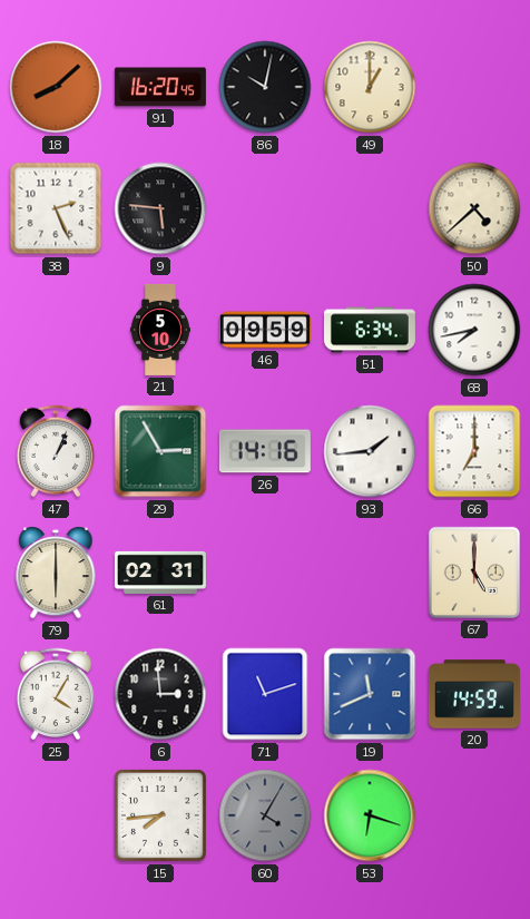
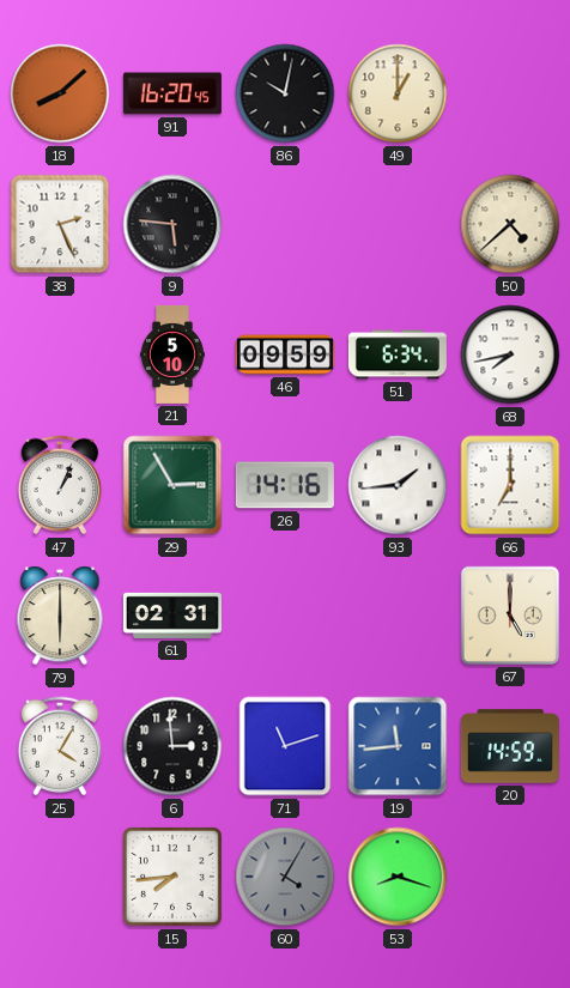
19: 11:41 -> 11:44 (398, 746)
53: 6:18 -> 8:18 (398, 877)
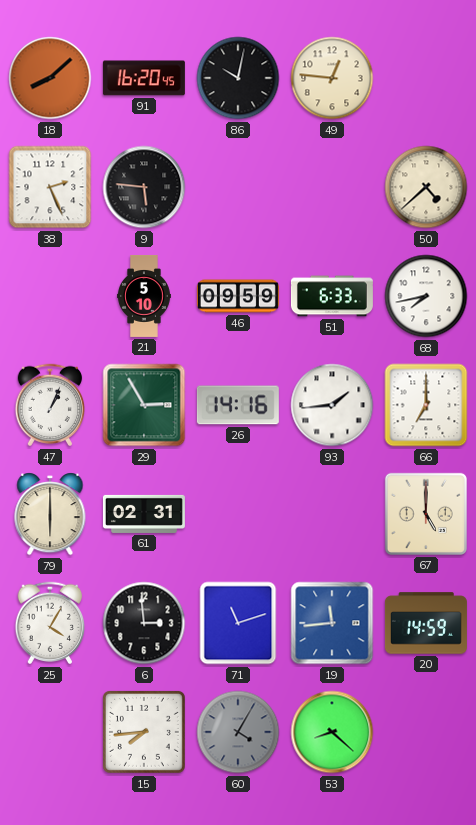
49: 1:00 -> 12:46 (332, 78)
51: 6:34 -> 6:33 (332, 296)
53: 8:18 -> 8:22 (332, 732)
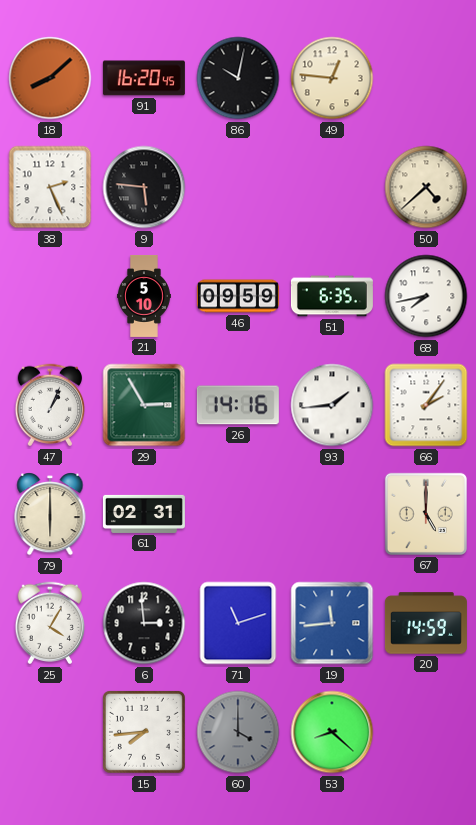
51: 6:33 -> 6:35 (332, 296)
66: 7:00 -> 2:06 (426, 405)
60: 4:05 -> 4:00 (238, 732)
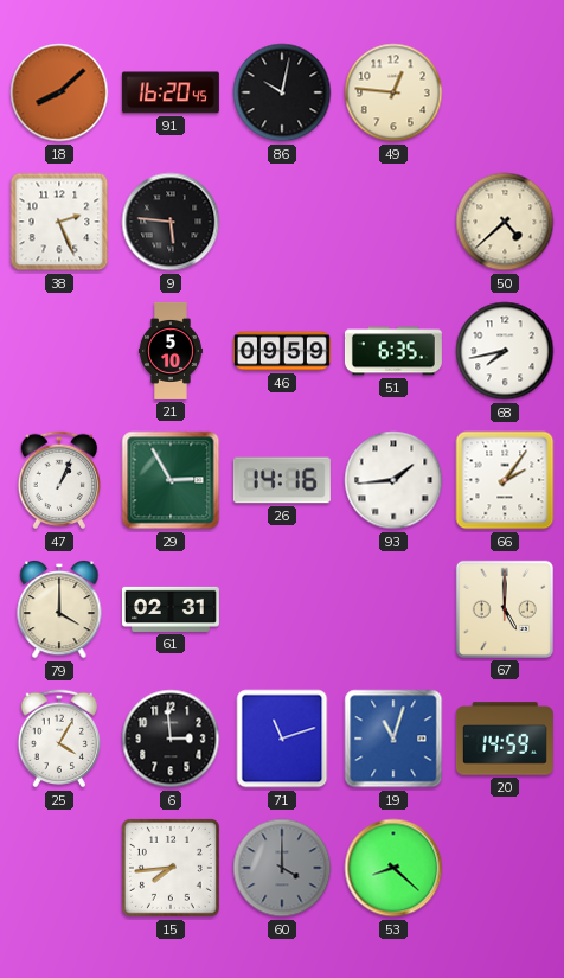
79: 6:00 -> 4:00 (59, 609)
19: 11:44 -> 11:03 (393, 739)
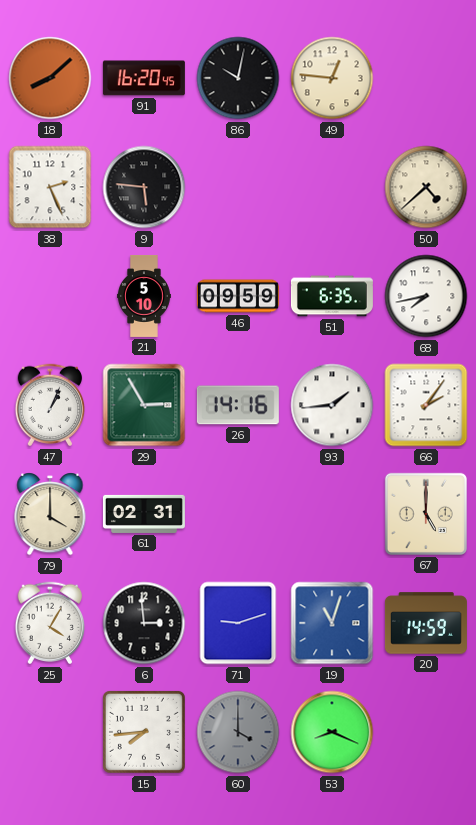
71: 11:12 -> 9:12 (238, 623)
53: 8:22 -> 8:19 (332, 732)
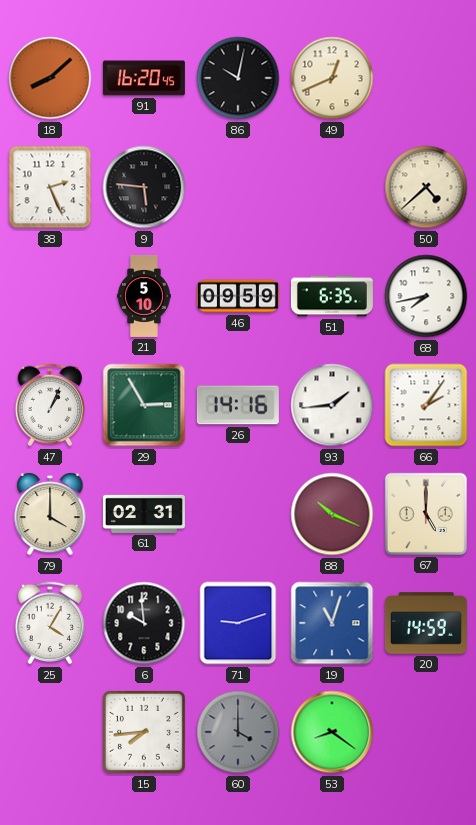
49: 12:46 -> 12:41 (332, 78)
88: none -> 10:19 (332, 514)
6: 2:59 -> 9:59 (144, 623)
53: 8:19 -> 8:21 (332, 732)
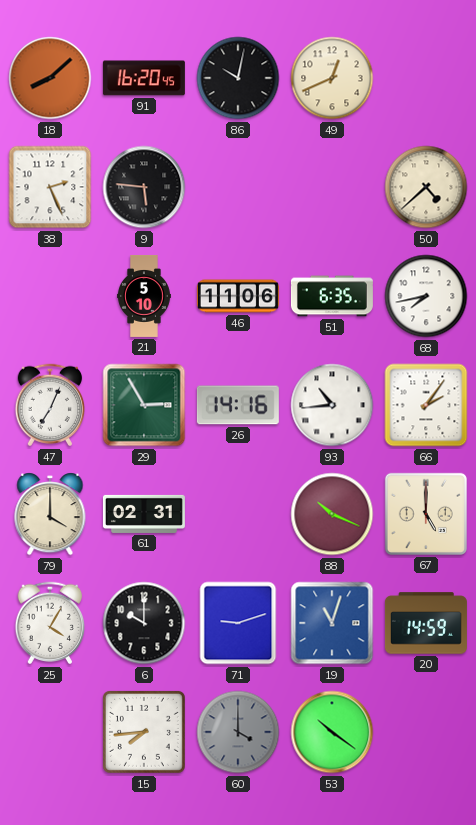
46: 09:59 -> 11:06 (238, 296)
47: 1:04 -> 7:04 (50, 405)
93: 1:44 -> 10:44 (332, 405)
6: 9:59 -> 10:00 (144, 623)
53: 8:21 -> 10:21 (332, 732)
